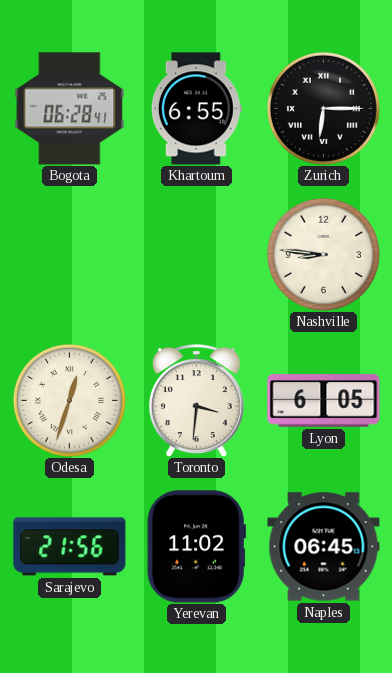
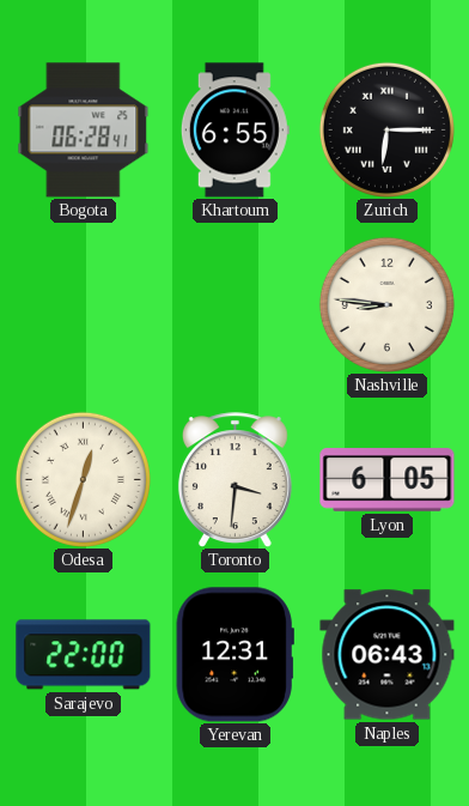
Sarajevo: 21:56 -> 22:00 (84, 655)
Yerevan: 11:02 -> 12:31 (234, 655)
Naples: 06:45 -> 06:43 (388, 655)
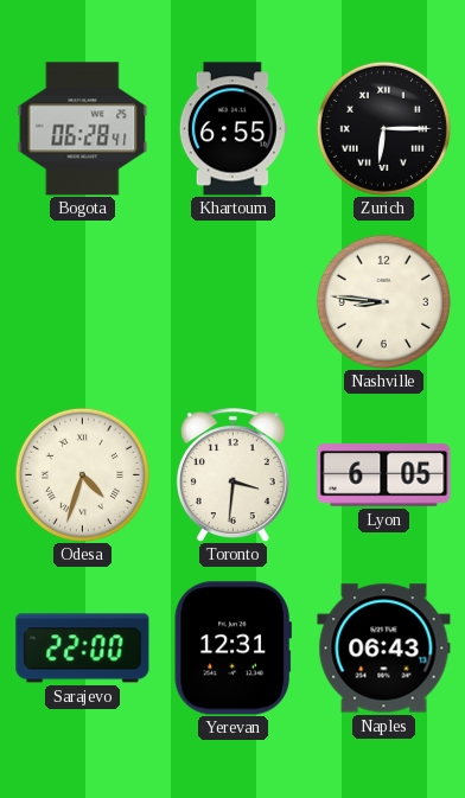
Odesa: 12:33 -> 4:33 (82, 474)
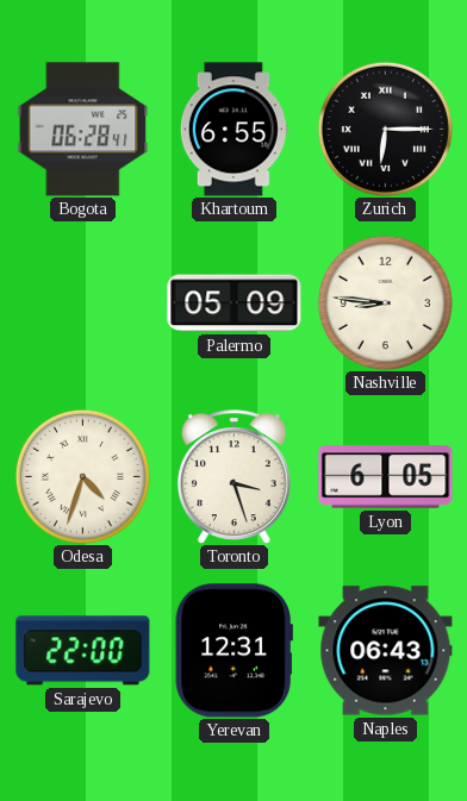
Palermo: none -> 05:09 (235, 303)
Toronto: 3:31 -> 3:27 (233, 477)
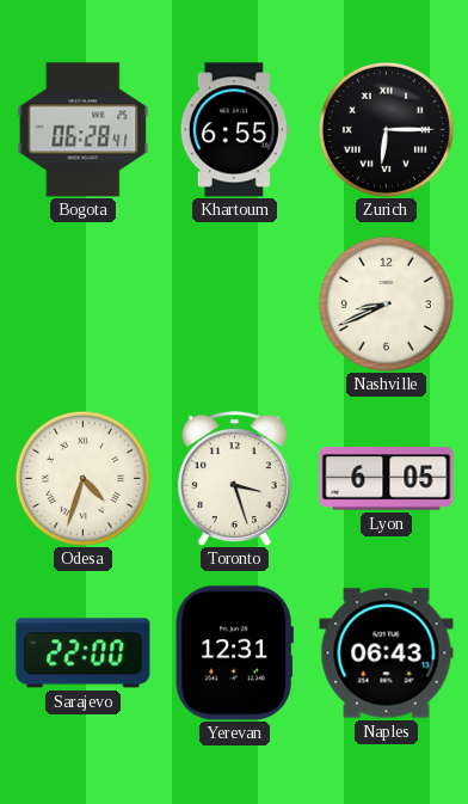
Palermo: 05:09 -> none (235, 303)
Nashville: 8:46 -> 8:41 (386, 303)
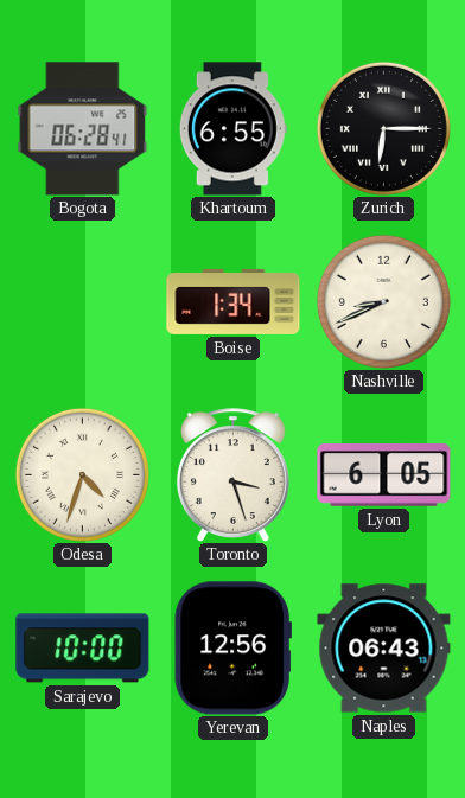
Boise: none -> 1:34 (234, 301)
Sarajevo: 22:00 -> 10:00 (83, 649)
Yerevan: 12:31 -> 12:56 (232, 649)
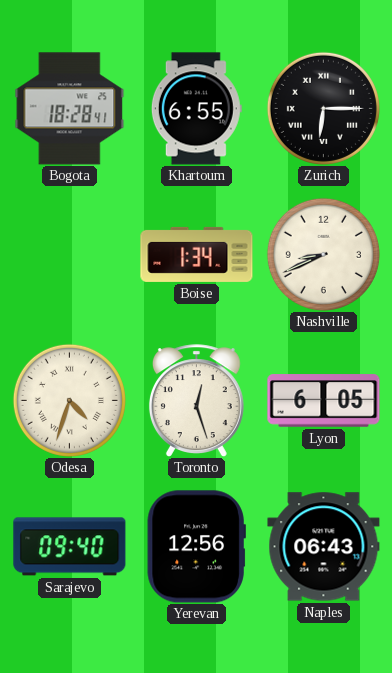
Bogota: 06:28 -> 18:28 (70, 109)
Toronto: 3:27 -> 12:27 (196, 401)
Sarajevo: 10:00 -> 09:40 (70, 547)
